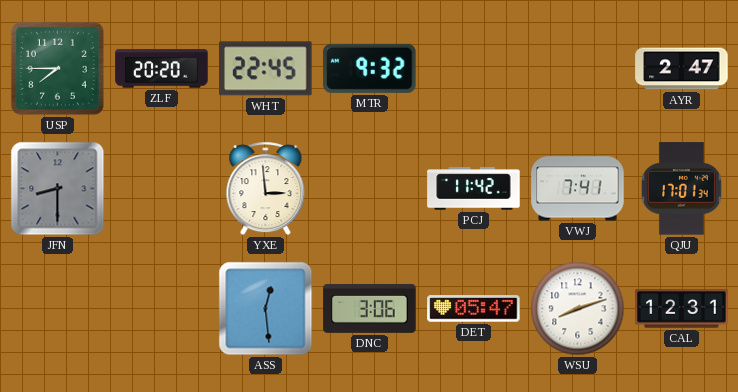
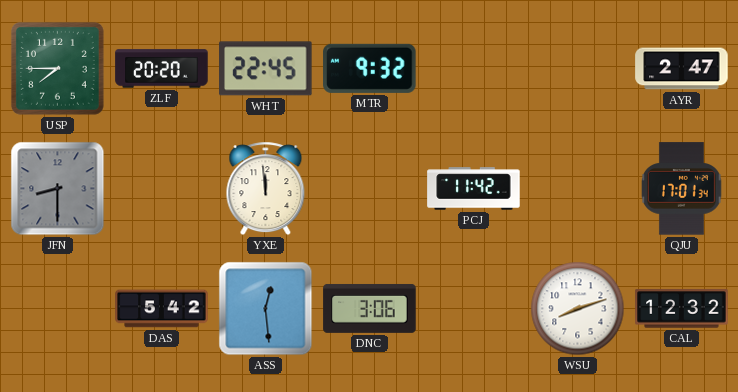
YXE: 2:59 -> 11:59 (266, 189)
VWJ: 7:41 -> none (578, 189)
DAS: none -> 5:42 (162, 309)
DET: 05:47 -> none (474, 309)
CAL: 12:31 -> 12:32 (682, 309)
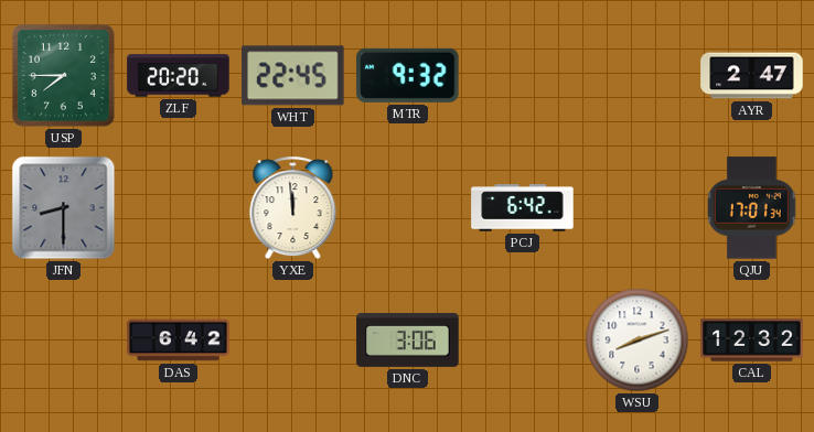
PCJ: 11:42 -> 6:42 (523, 208)
DAS: 5:42 -> 6:42 (179, 341)
ASS: 12:29 -> none (266, 309)
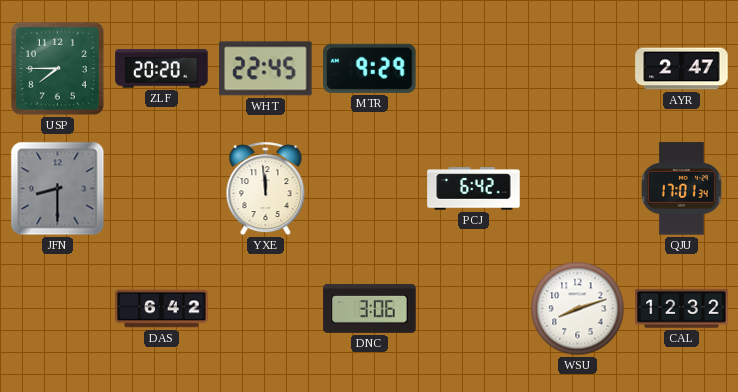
MTR: 9:32 -> 9:29 (370, 68)
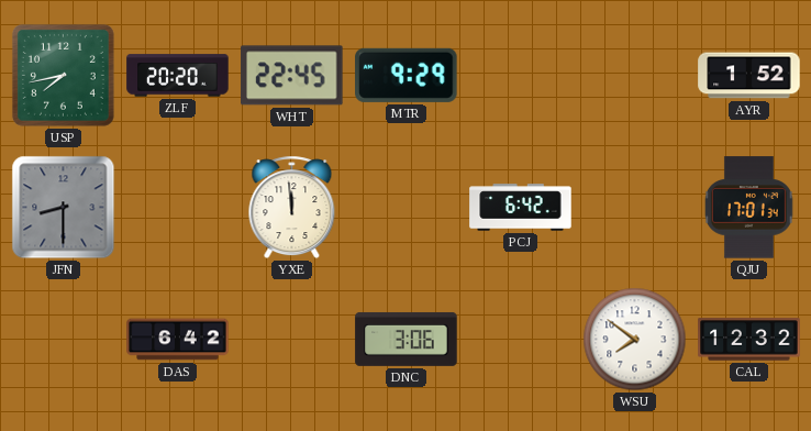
USP: 7:45 -> 7:43 (63, 75)
AYR: 2:47 -> 1:52 (749, 76)
WSU: 8:12 -> 7:51 (635, 340)
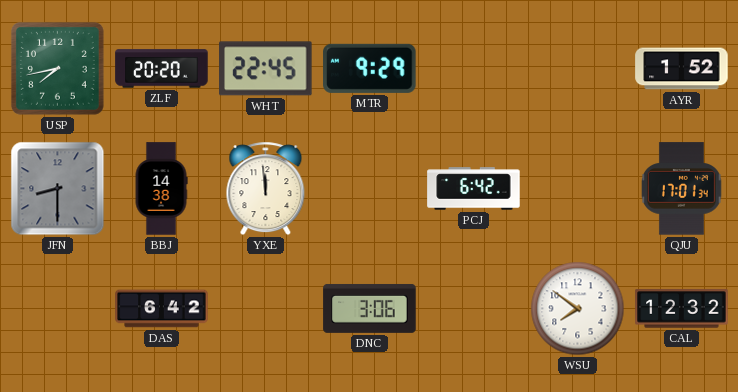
BBJ: none -> 14:38 (161, 189)
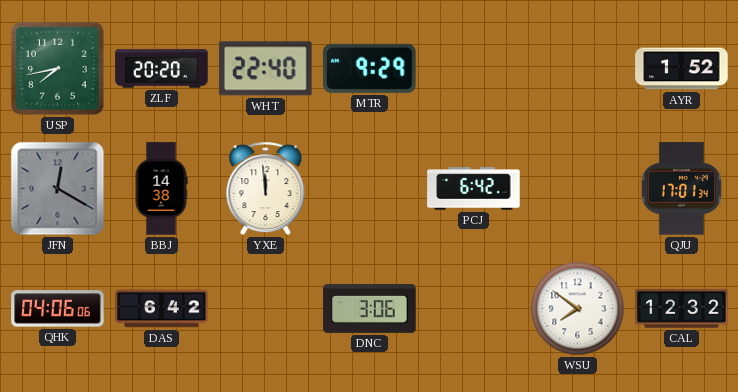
WHT: 22:45 -> 22:40 (266, 69)
JFN: 8:30 -> 12:20 (58, 189)
QHK: none -> 04:06 (58, 309)
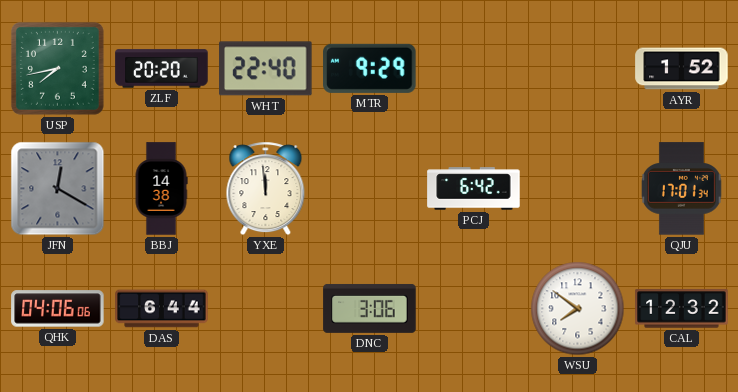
DAS: 6:42 -> 6:44 (162, 309)
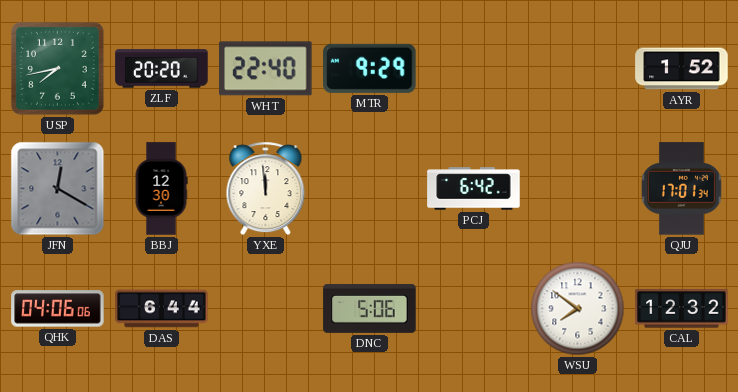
BBJ: 14:38 -> 12:30 (161, 189)
DNC: 3:06 -> 5:06 (370, 308)
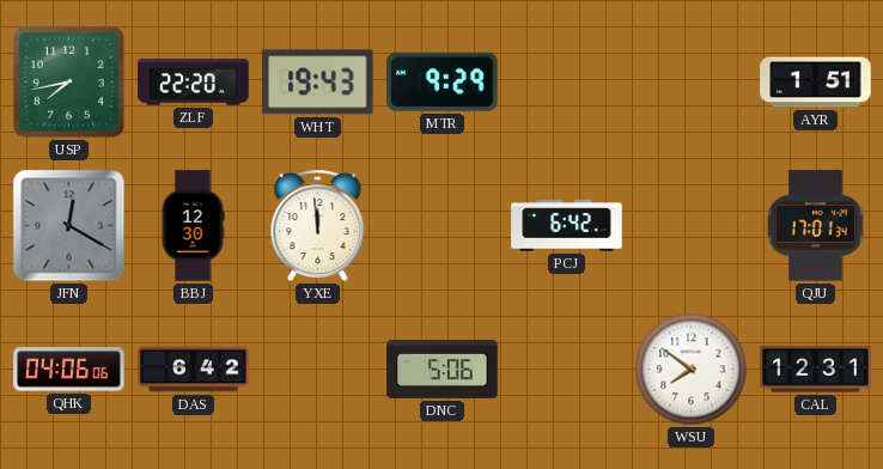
ZLF: 20:20 -> 22:20 (194, 83)
WHT: 22:40 -> 19:43 (318, 83)
AYR: 1:52 -> 1:51 (816, 83)
DAS: 6:44 -> 6:42 (194, 370)
CAL: 12:32 -> 12:31 (816, 370)
